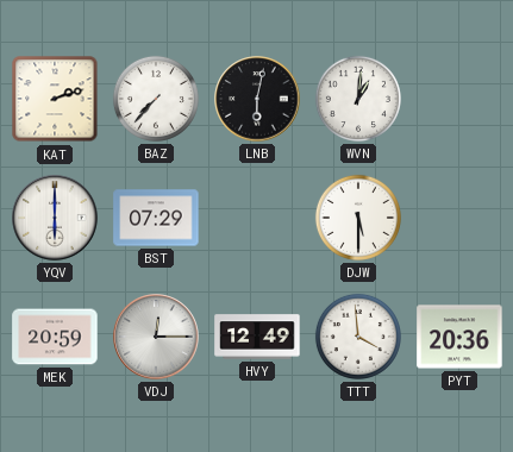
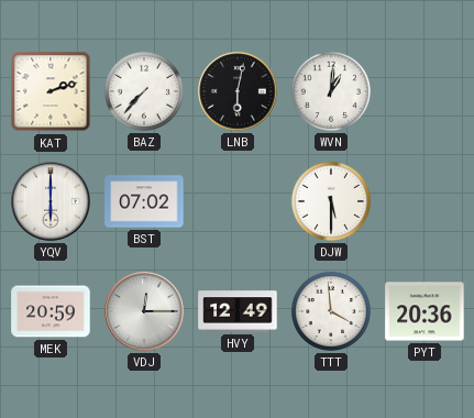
BST: 07:29 -> 07:02 (144, 201)
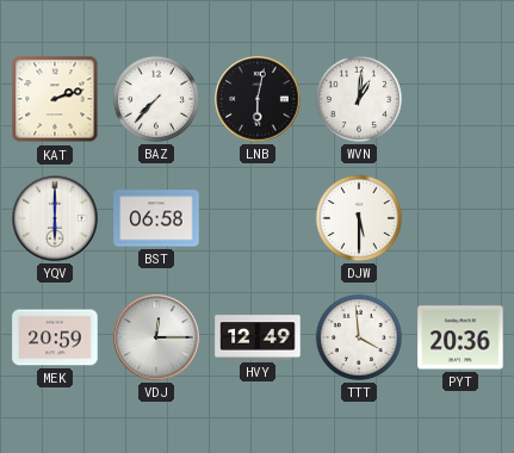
BST: 07:02 -> 06:58 (156, 218)
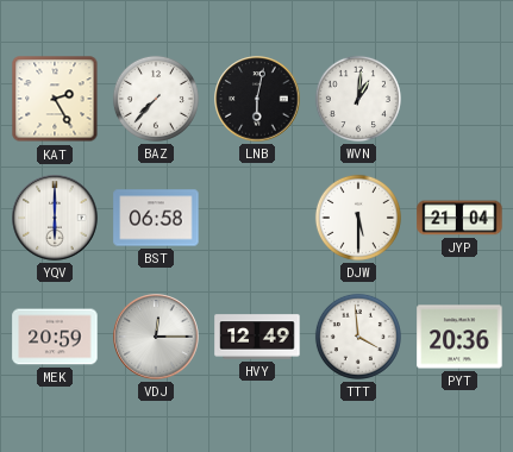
KAT: 2:12 -> 2:25 (55, 99)
JYP: none -> 21:04 (459, 218)
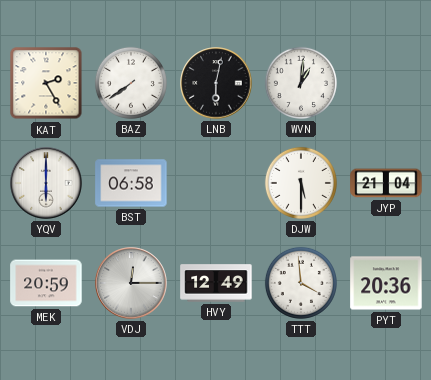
BAZ: 7:37 -> 7:39 (131, 83)
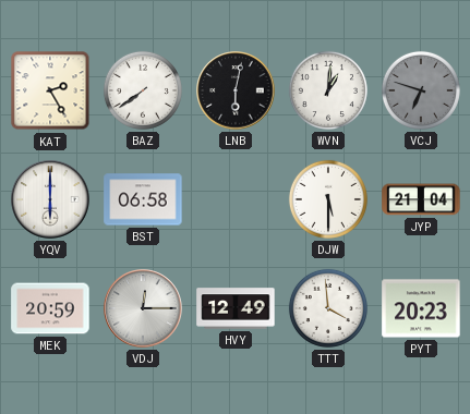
VCJ: none -> 6:48 (421, 90)
PYT: 20:36 -> 20:23 (421, 308)
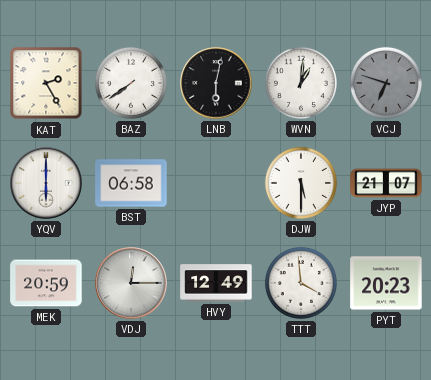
JYP: 21:04 -> 21:07 (386, 183)
